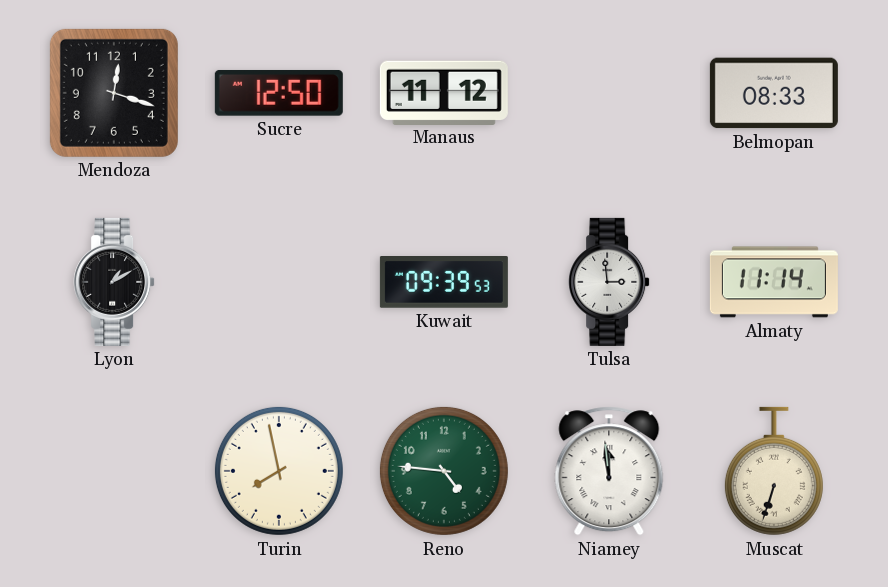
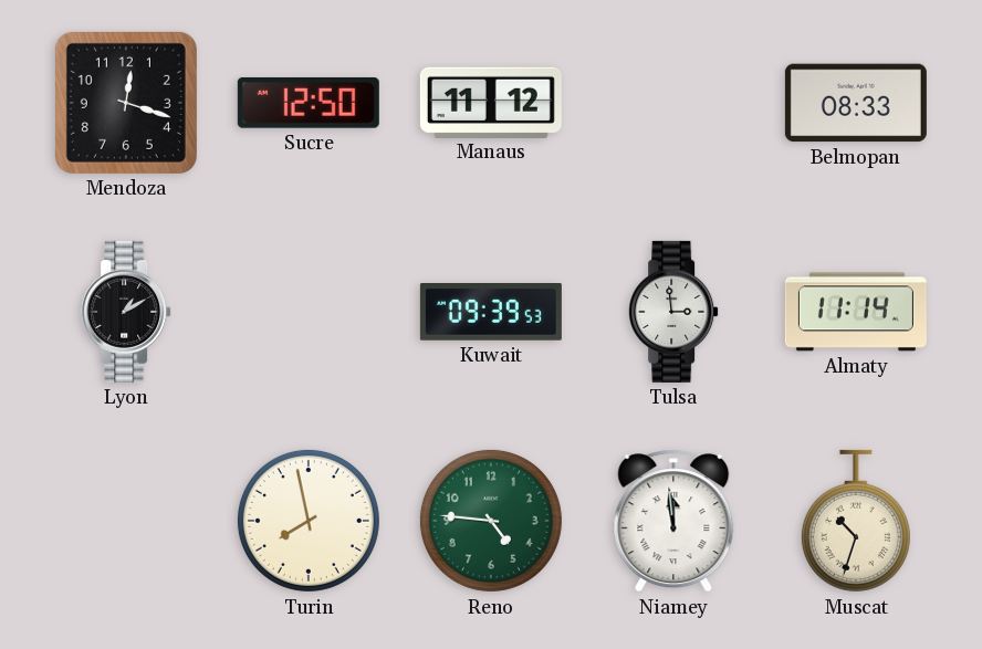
Muscat: 6:33 -> 10:33 (856, 521)
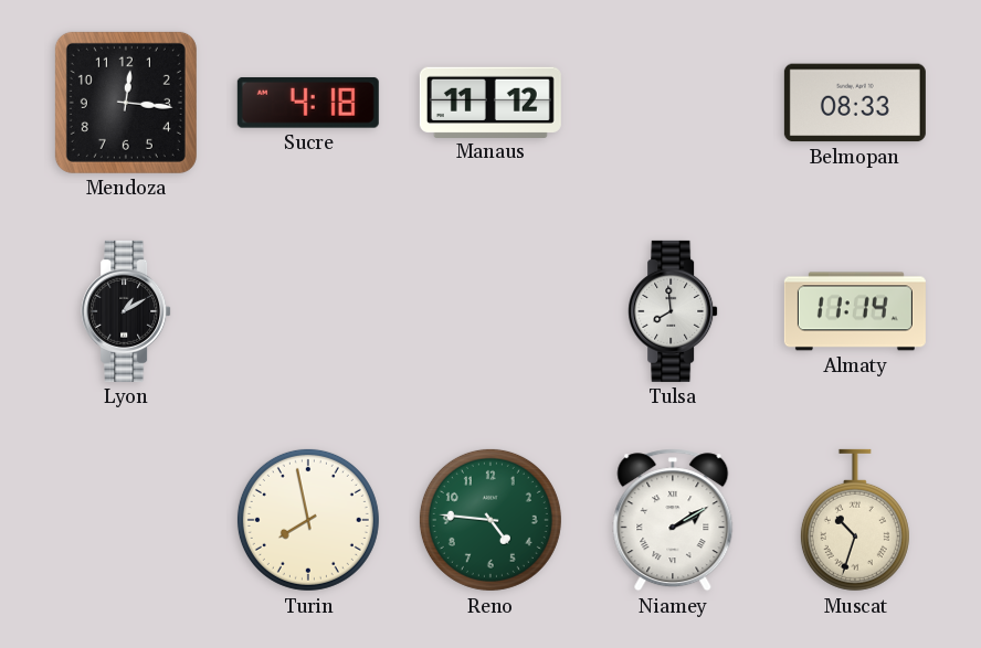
Mendoza: 12:18 -> 12:16 (126, 103)
Sucre: 12:50 -> 4:18 (308, 103)
Kuwait: 09:39 -> none (491, 313)
Tulsa: 2:59 -> 7:59 (673, 311)
Niamey: 11:59 -> 2:10 (673, 520)
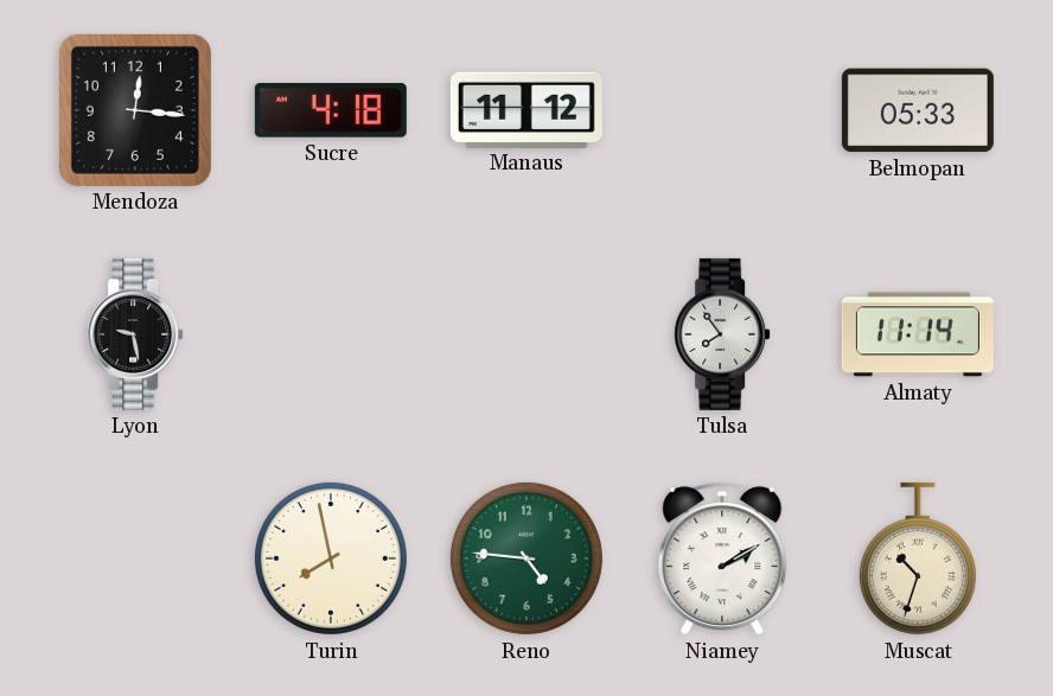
Belmopan: 08:33 -> 05:33 (918, 110)
Lyon: 1:10 -> 9:28 (135, 334)
Tulsa: 7:59 -> 7:54 (722, 334)
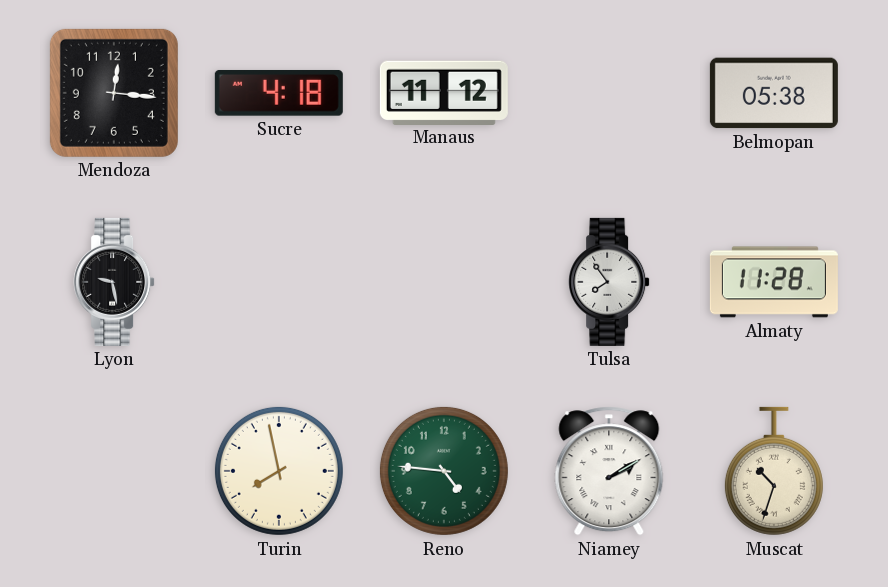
Belmopan: 05:33 -> 05:38 (774, 93)
Almaty: 11:14 -> 11:28 (774, 282)
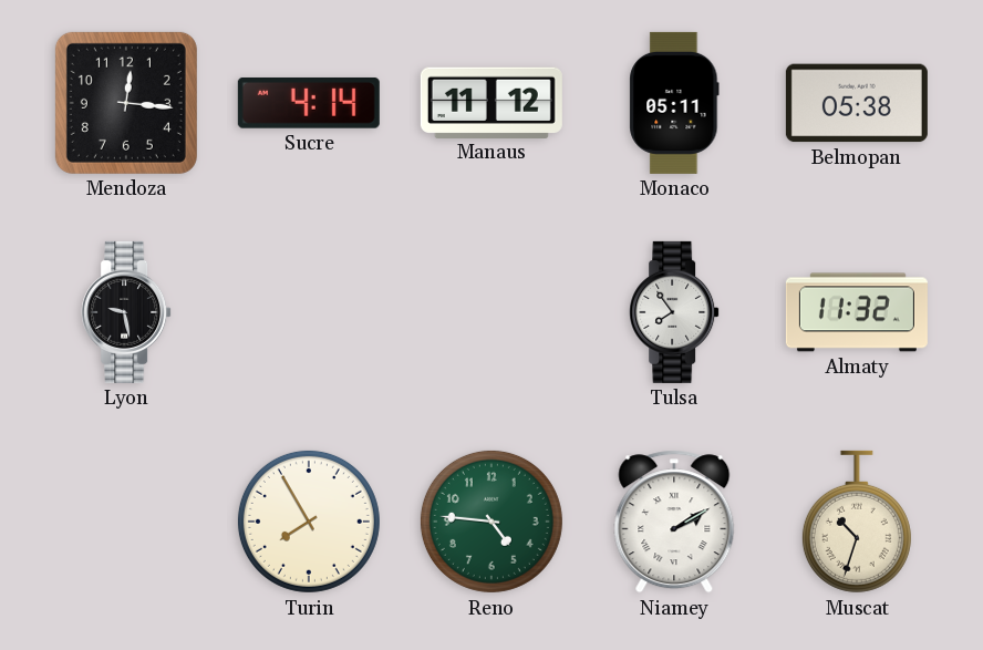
Sucre: 4:18 -> 4:14 (309, 103)
Monaco: none -> 05:11 (674, 103)
Almaty: 11:28 -> 11:32 (857, 312)
Turin: 7:58 -> 7:55 (309, 522)
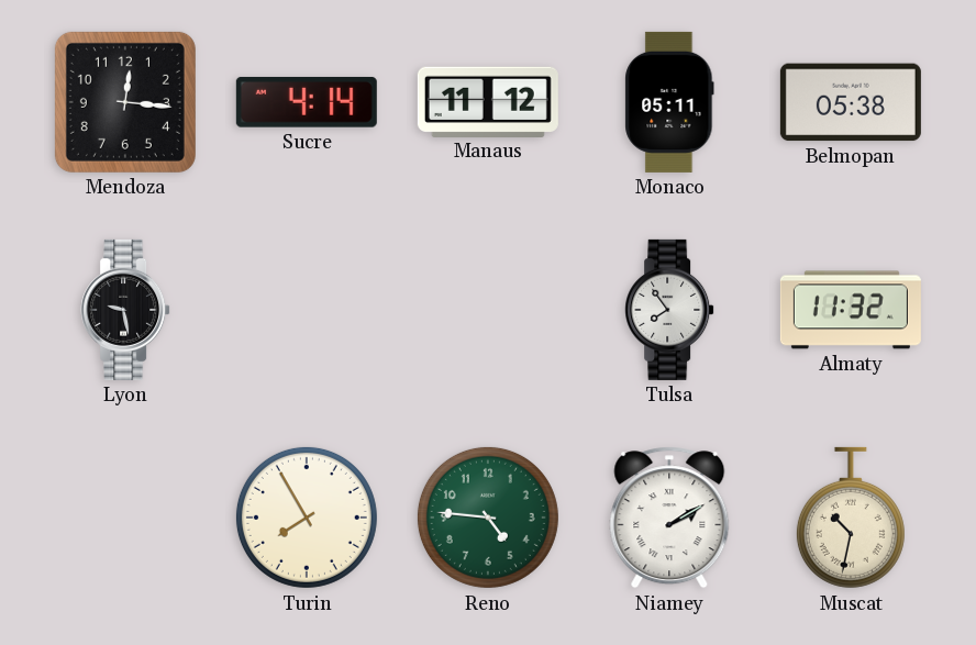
Muscat: 10:33 -> 10:32 (851, 518)
